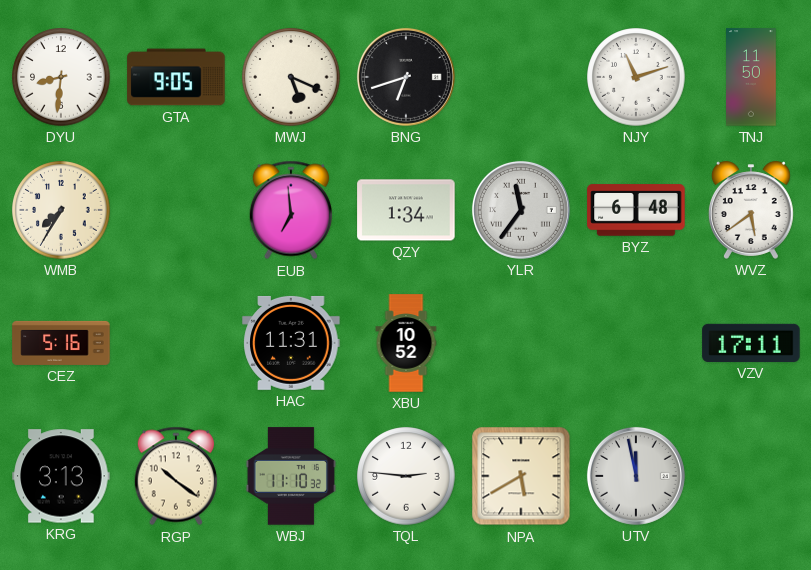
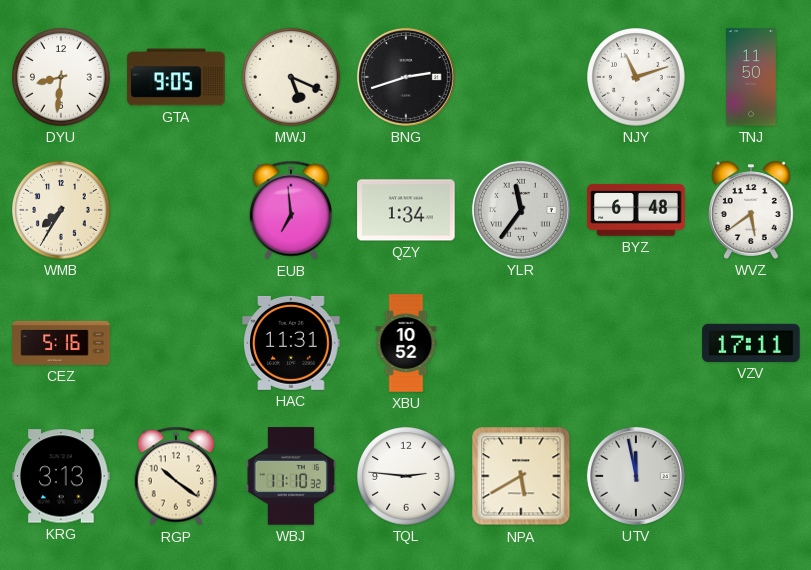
BNG: 6:42 -> 2:42 (406, 77)
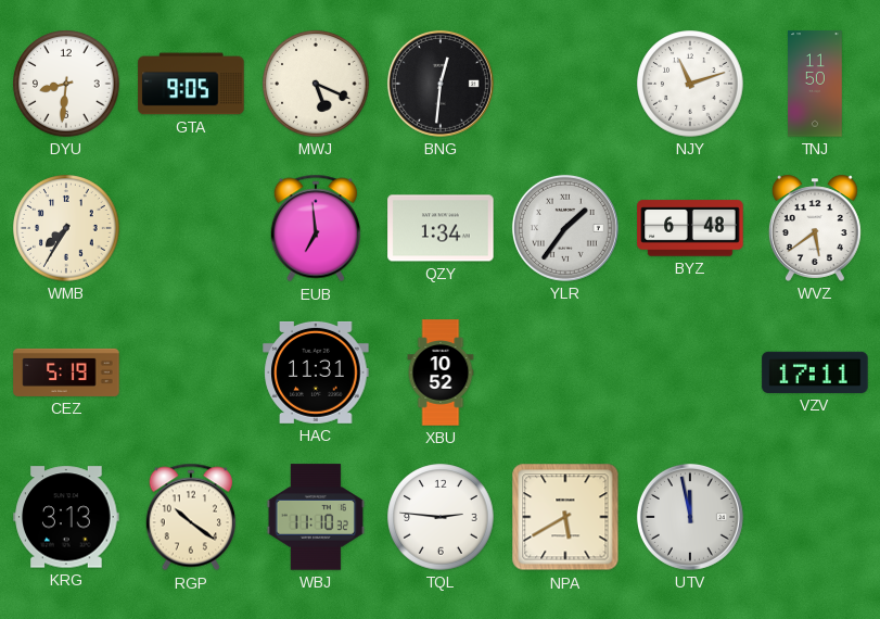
BNG: 2:42 -> 12:31 (441, 84)
YLR: 11:36 -> 1:36 (565, 228)
CEZ: 5:16 -> 5:19 (66, 372)
